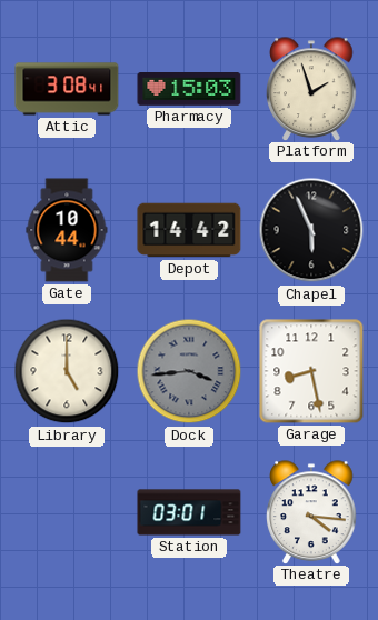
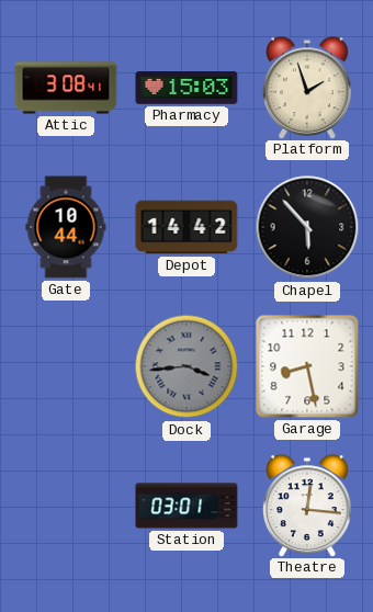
Chapel: 5:56 -> 5:53 (307, 227)
Library: 5:00 -> none (67, 371)
Theatre: 4:16 -> 12:16 (307, 506)
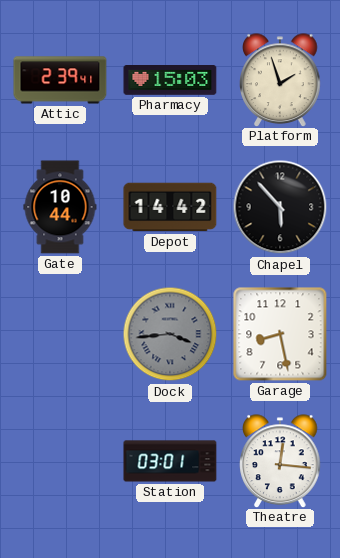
Attic: 3:08 -> 2:39 (60, 80)
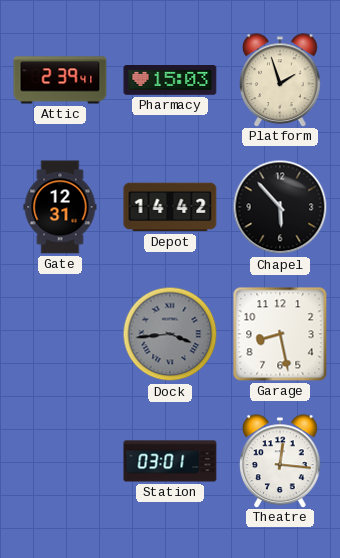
Gate: 10:44 -> 12:31 (60, 207)
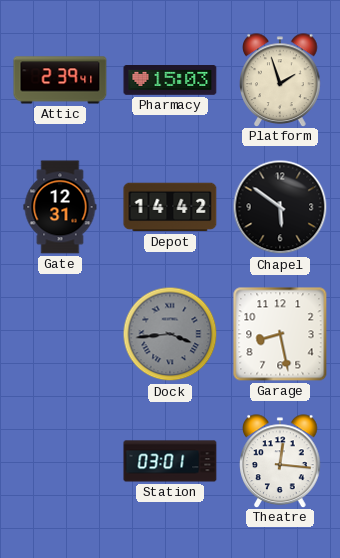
Chapel: 5:53 -> 5:51 (280, 207)
